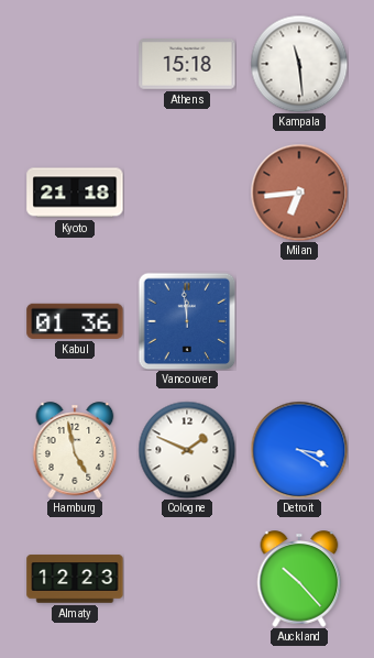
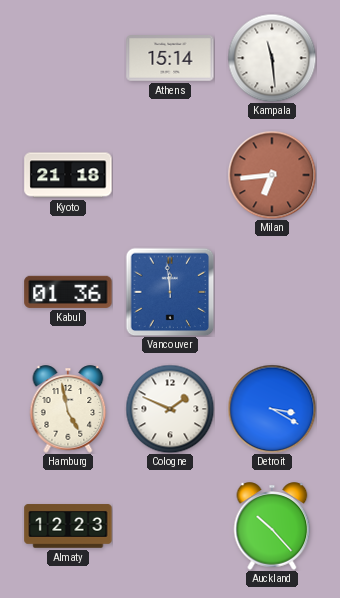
Athens: 15:18 -> 15:14 (170, 59)
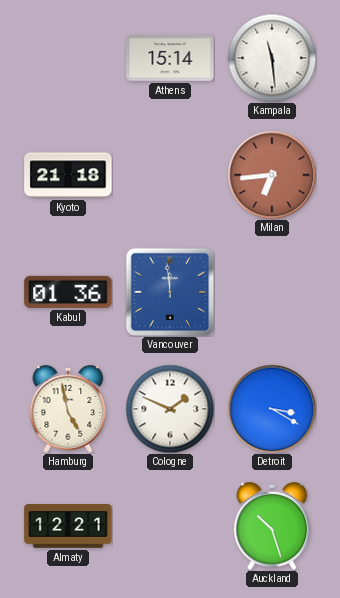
Almaty: 12:23 -> 12:21 (68, 526)
Auckland: 10:23 -> 10:27 (272, 526)
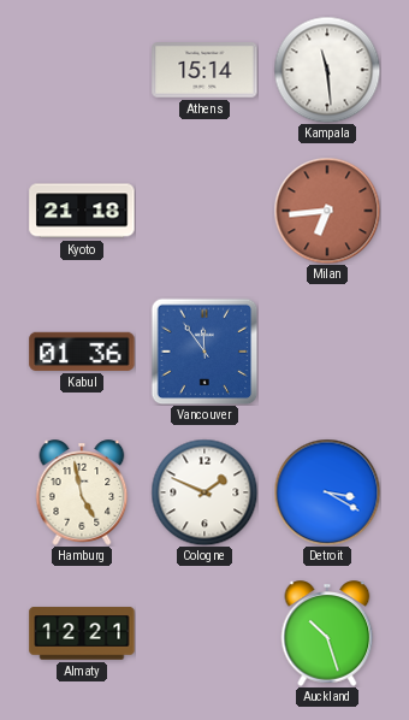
Vancouver: 11:59 -> 11:54 (204, 352)
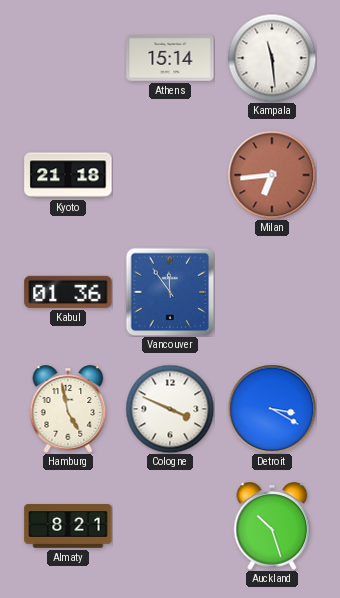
Cologne: 1:49 -> 3:49 (170, 409)
Almaty: 12:21 -> 8:21 (68, 526)
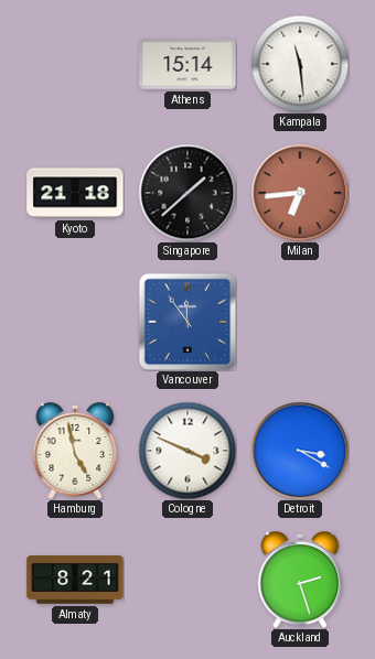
Singapore: none -> 1:38 (187, 193)
Kabul: 01:36 -> none (68, 292)
Auckland: 10:27 -> 2:27 (300, 580)
